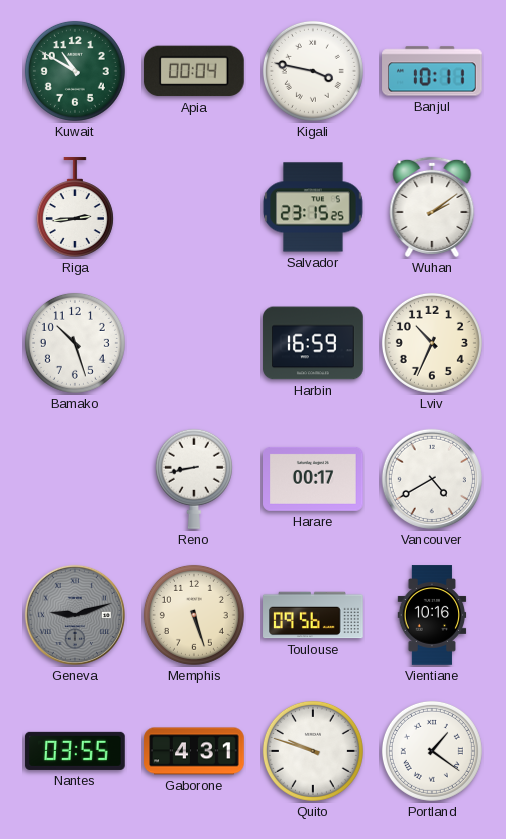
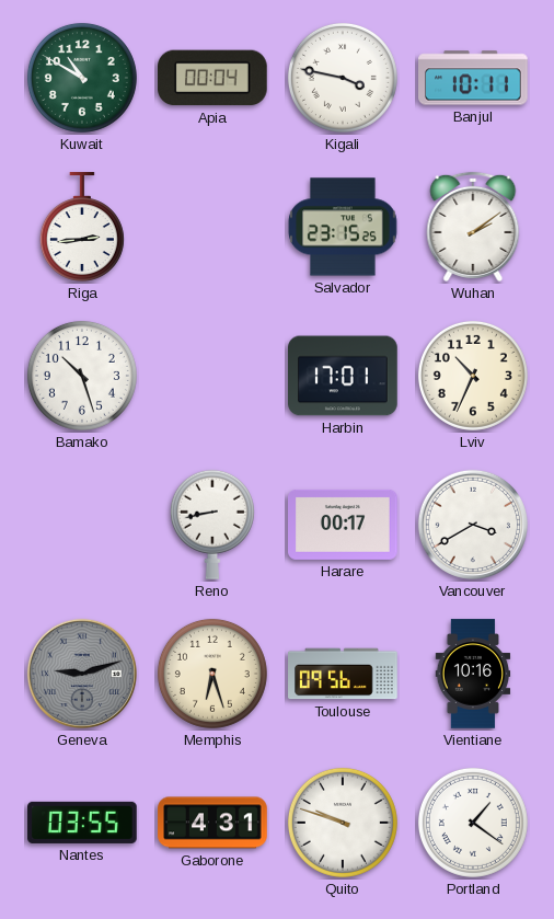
Harbin: 16:59 -> 17:01 (343, 376)
Vancouver: 4:40 -> 3:40 (473, 525)
Memphis: 5:27 -> 6:27 (212, 674)
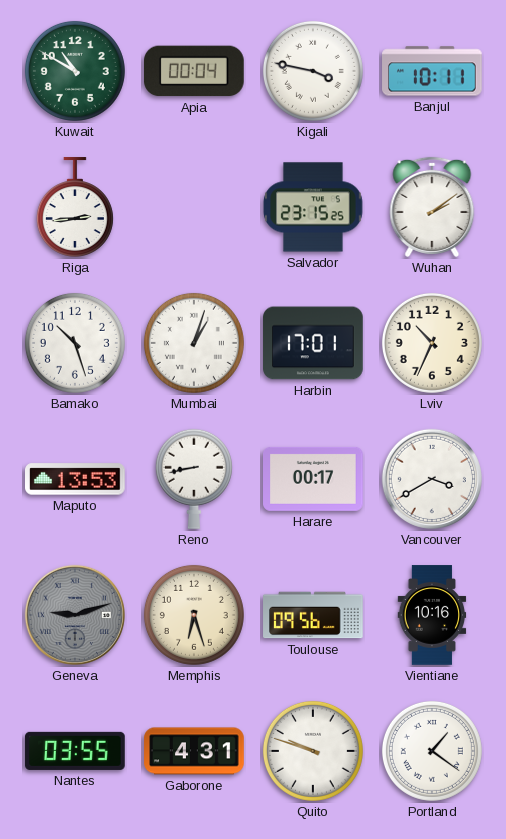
Mumbai: none -> 1:03 (194, 343)
Maputo: none -> 13:53 (75, 479)
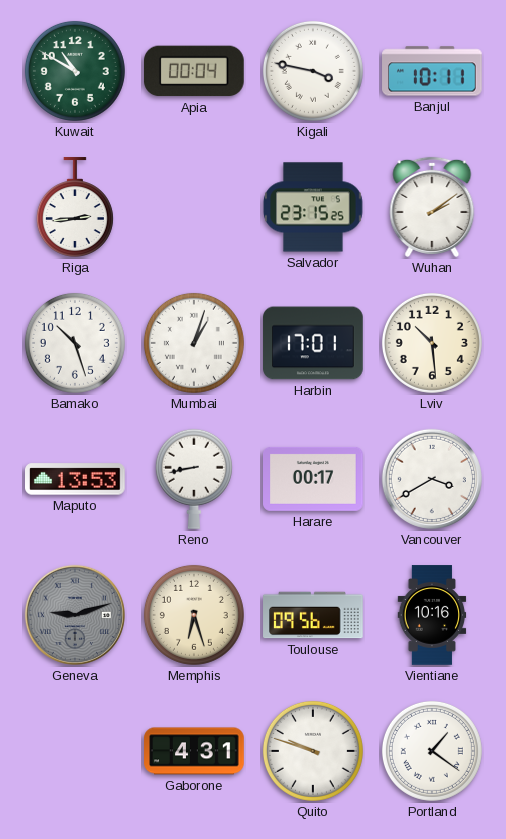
Lviv: 10:34 -> 10:29 (432, 343)
Nantes: 03:55 -> none (75, 751)
